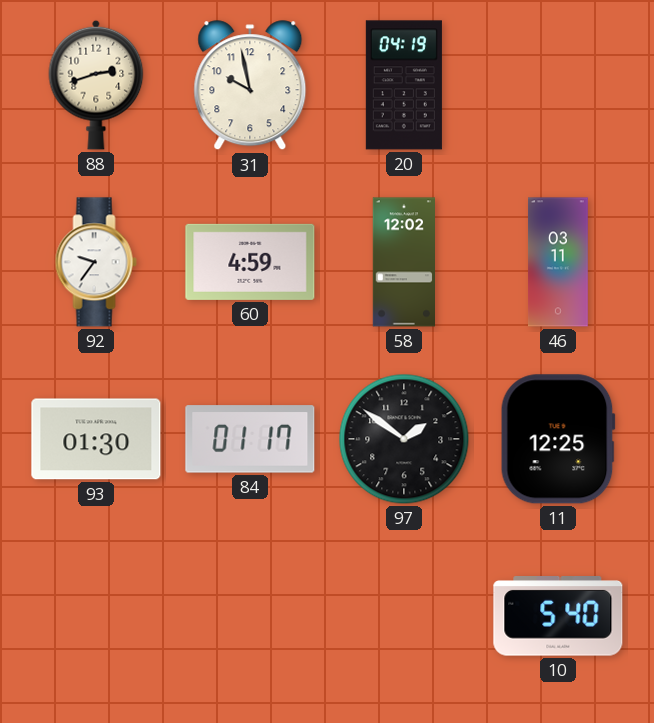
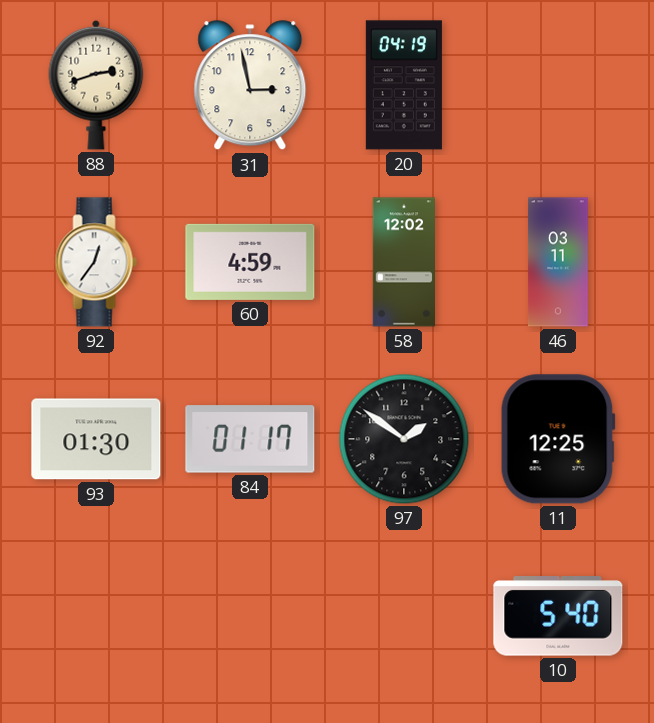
31: 9:58 -> 2:58 (250, 86)
92: 9:36 -> 12:36 (96, 262)
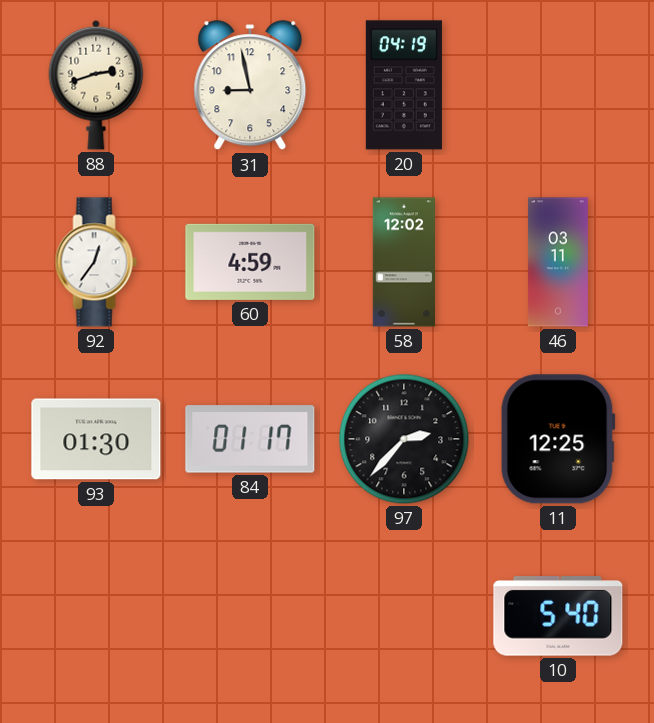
31: 2:58 -> 8:58 (250, 86)
97: 1:51 -> 2:37 (404, 439)
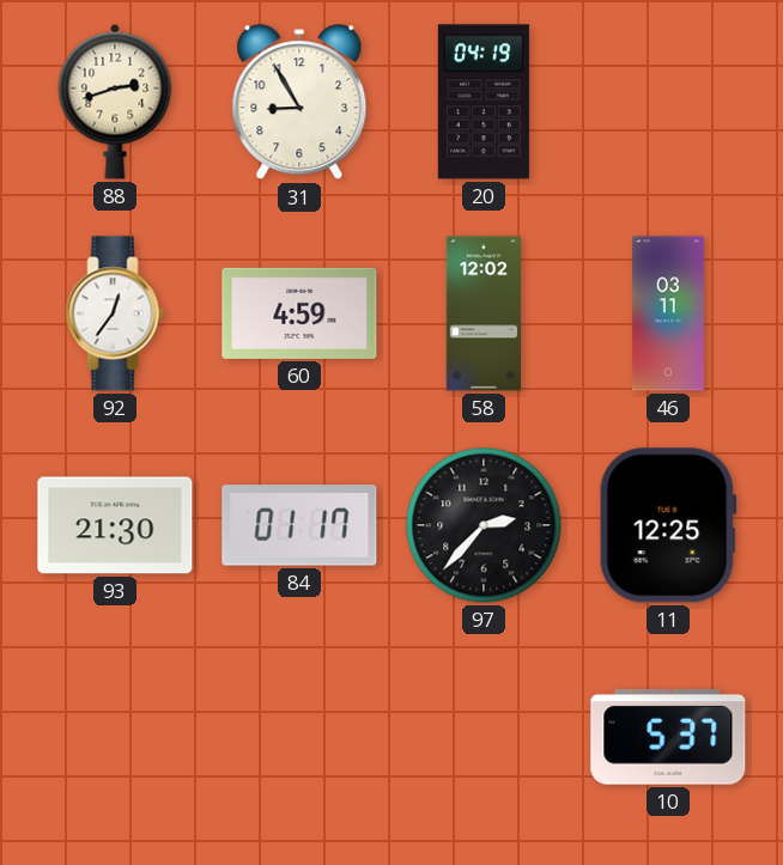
31: 8:58 -> 8:55 (299, 103)
93: 01:30 -> 21:30 (115, 525)
10: 5:40 -> 5:37 (668, 738)
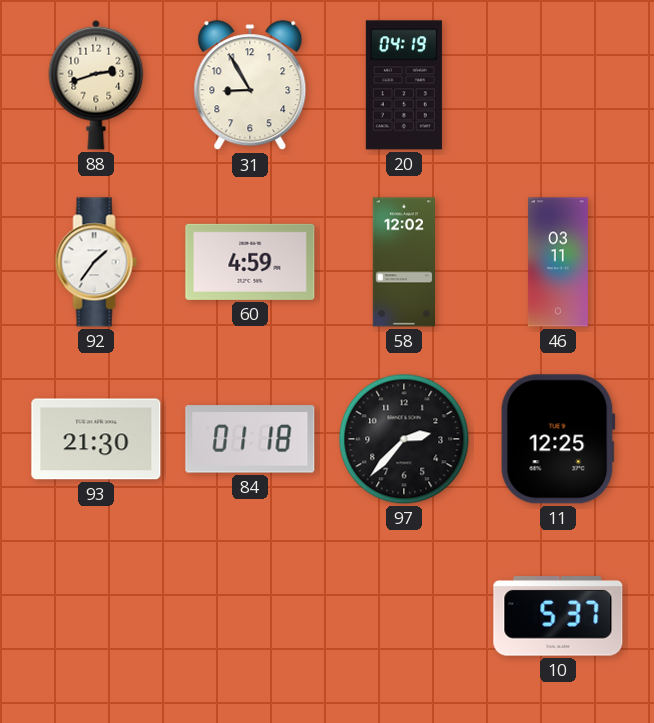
92: 12:36 -> 1:36 (96, 262)
84: 01:17 -> 01:18 (250, 439)
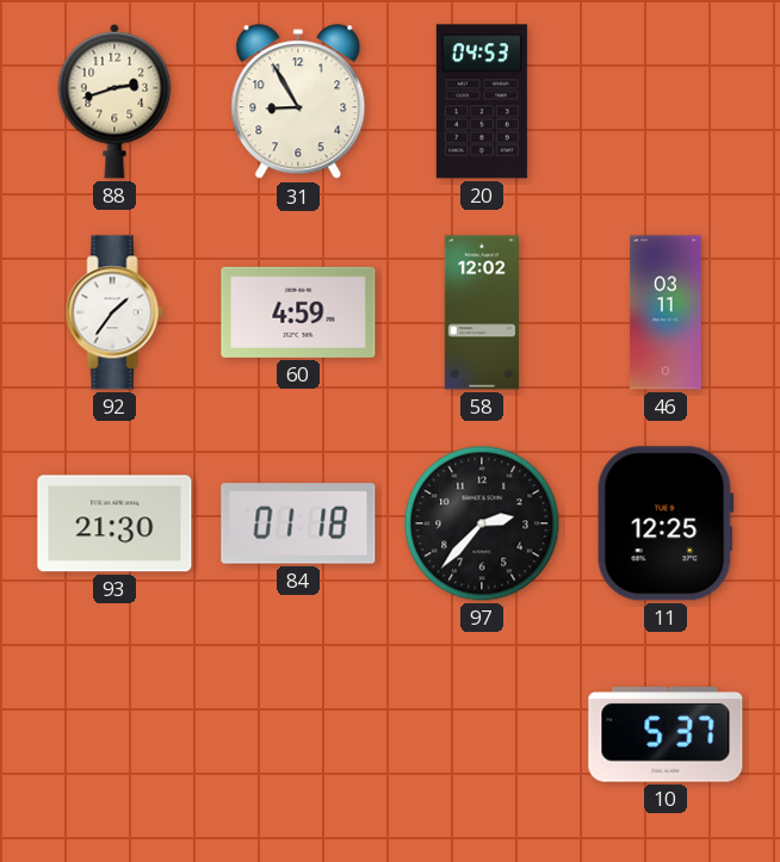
20: 04:19 -> 04:53 (482, 101)
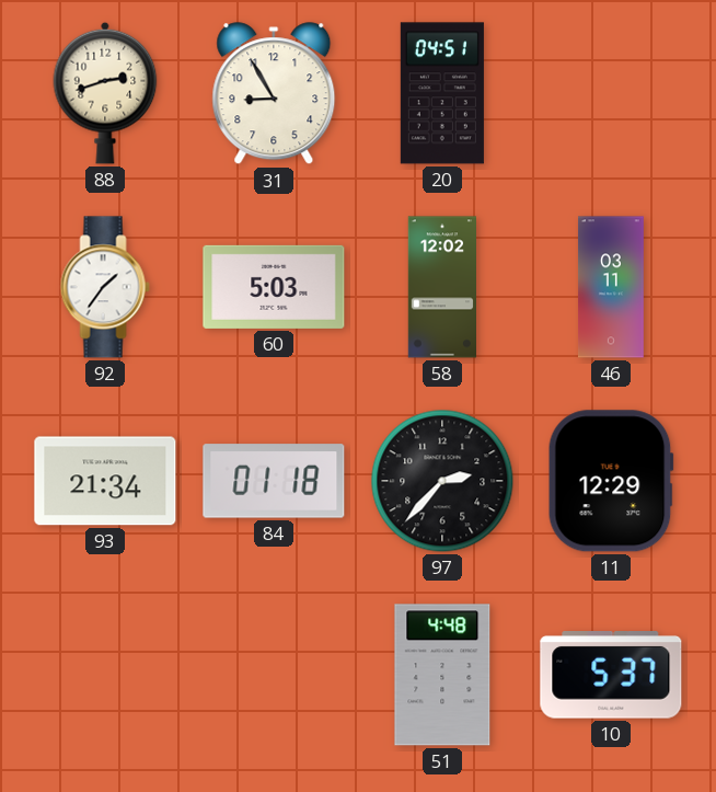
20: 04:53 -> 04:51 (442, 93)
60: 4:59 -> 5:03 (274, 287)
93: 21:30 -> 21:34 (105, 481)
11: 12:25 -> 12:29 (611, 481)
51: none -> 4:48 (442, 675)
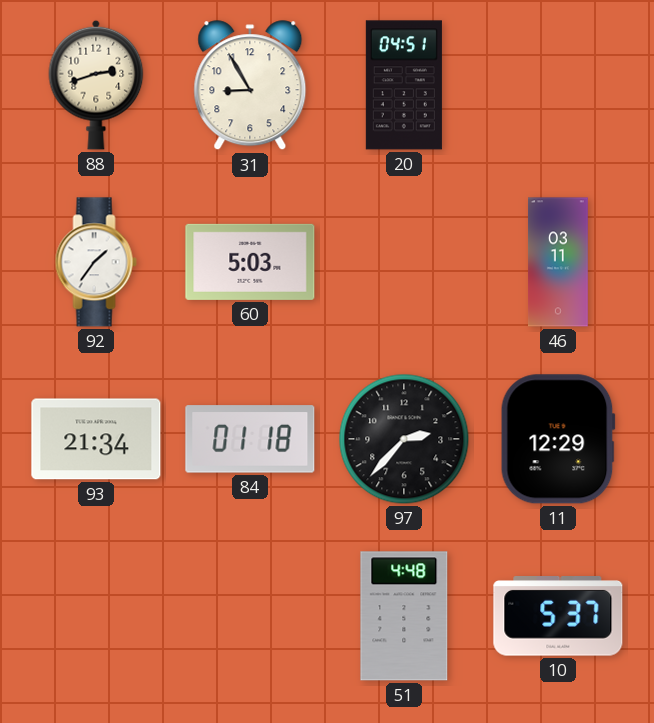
58: 12:02 -> none (442, 287)
